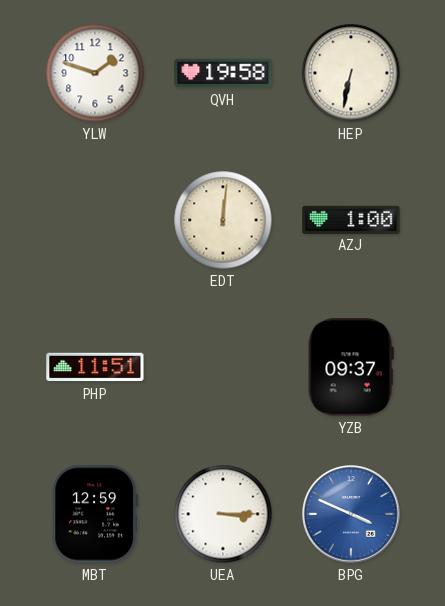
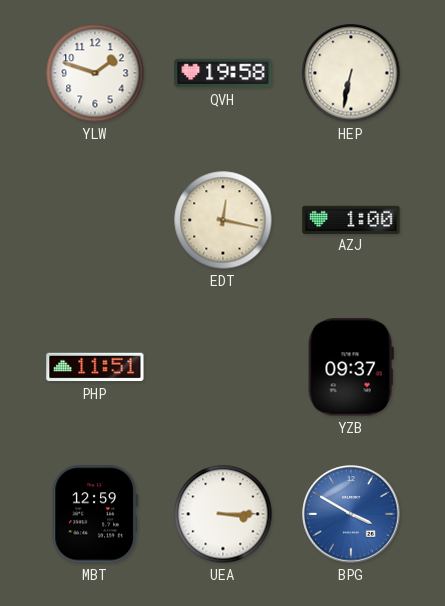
EDT: 12:01 -> 12:17 (223, 220)
BPG: 3:49 -> 3:50 (351, 514)
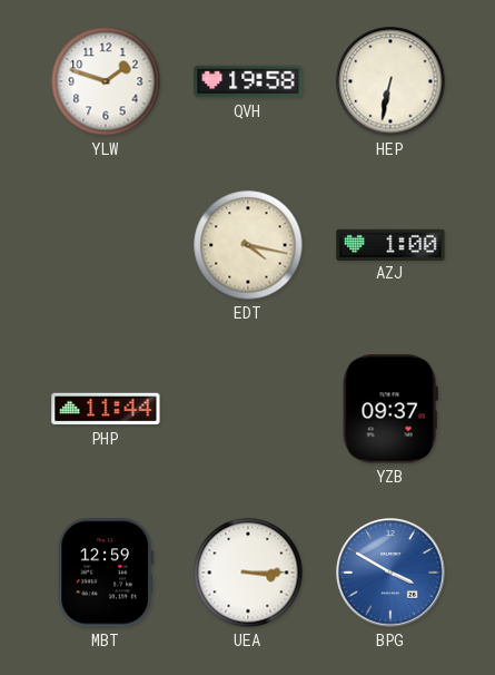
EDT: 12:17 -> 4:17 (248, 245)
PHP: 11:51 -> 11:44 (106, 409)
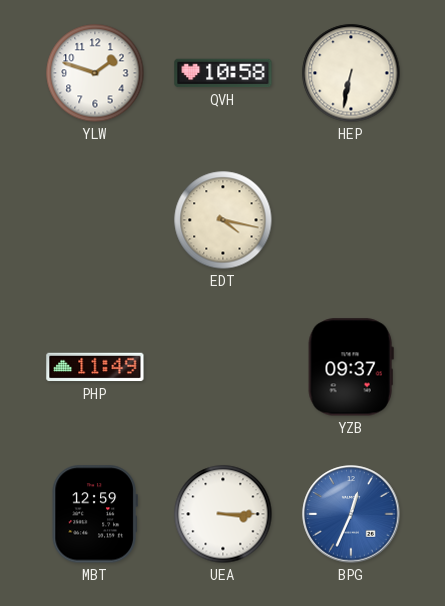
QVH: 19:58 -> 10:58 (223, 73)
AZJ: 1:00 -> none (390, 244)
PHP: 11:44 -> 11:49 (95, 367)
BPG: 3:50 -> 12:34 (351, 514)
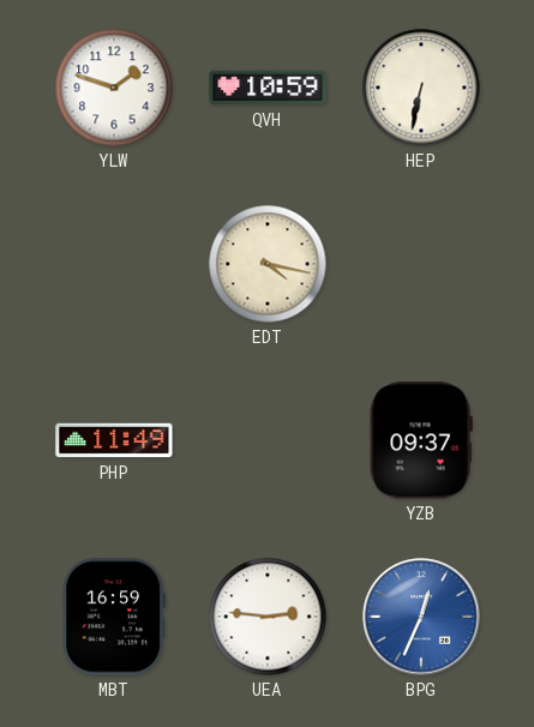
QVH: 10:58 -> 10:59 (268, 88)
MBT: 12:59 -> 16:59 (114, 617)
UEA: 3:15 -> 2:46 (268, 617)
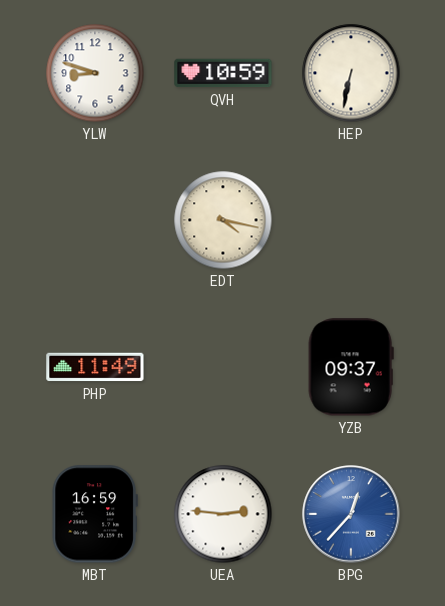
YLW: 1:48 -> 8:48 (95, 73)
BPG: 12:34 -> 12:37 (351, 514)
